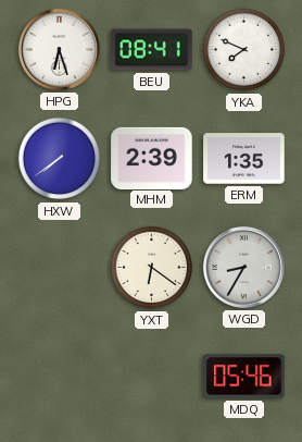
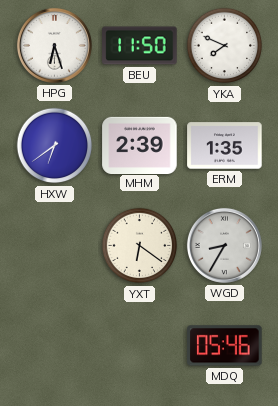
BEU: 08:41 -> 11:50 (140, 46)
HXW: 7:39 -> 6:39 (55, 146)
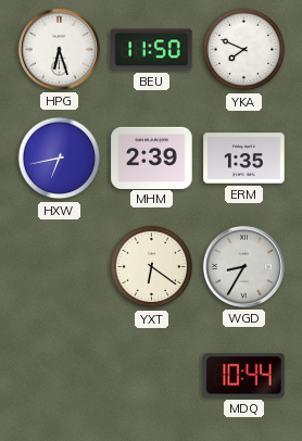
HXW: 6:39 -> 6:43 (60, 159)
MDQ: 05:46 -> 10:44 (244, 376)
